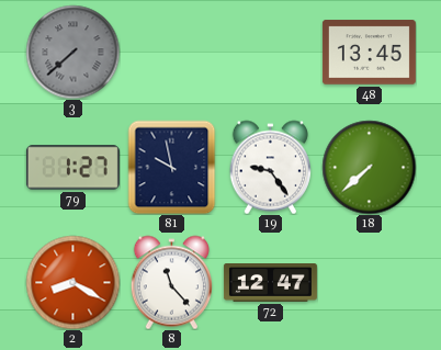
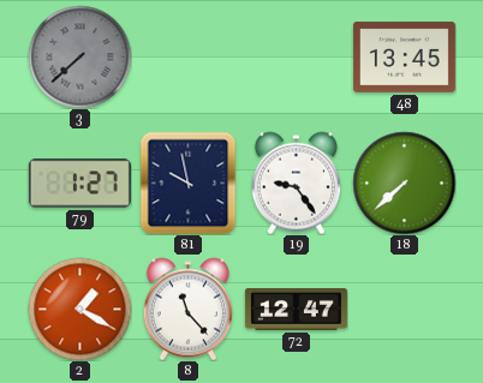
2: 8:20 -> 1:20 (79, 309)
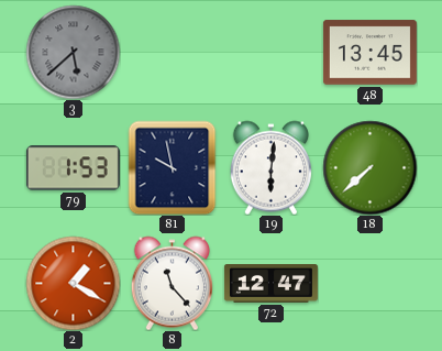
3: 7:38 -> 5:38 (73, 52)
79: 1:27 -> 1:53 (73, 168)
19: 9:24 -> 6:01 (270, 167)
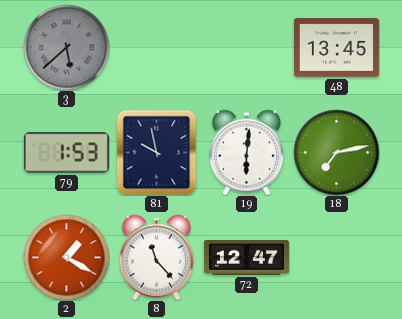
18: 7:38 -> 7:13 (336, 152)
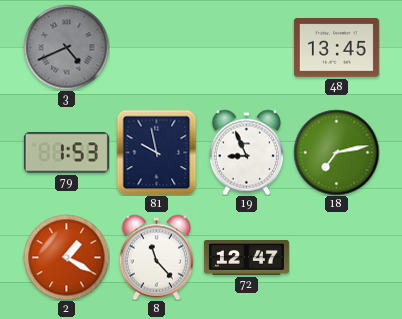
3: 5:38 -> 4:41 (66, 47)
19: 6:01 -> 8:56 (246, 152)
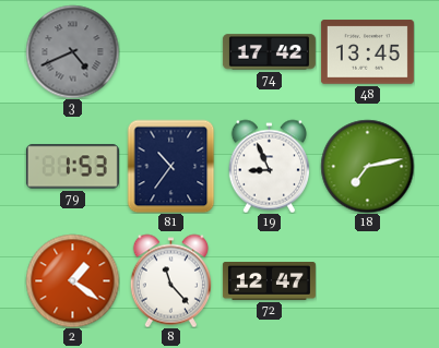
74: none -> 17:42 (269, 52)
81: 9:58 -> 10:36 (171, 166)
2: 1:20 -> 1:21 (72, 280)
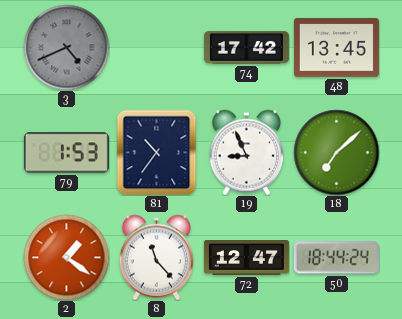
18: 7:13 -> 7:08 (336, 152)
50: none -> 18:44 (336, 258)
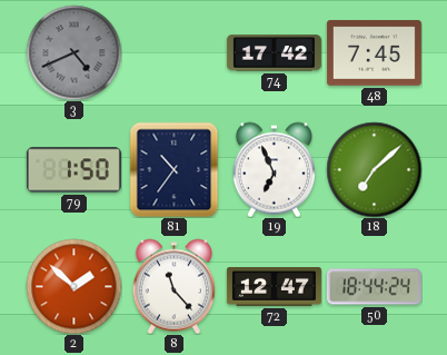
48: 13:45 -> 7:45 (374, 53)
79: 1:53 -> 1:50 (73, 170)
19: 8:56 -> 6:56 (274, 169)
2: 1:21 -> 1:52 (73, 286)
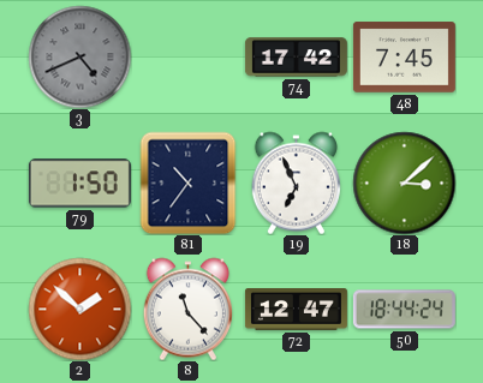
18: 7:08 -> 3:08 (404, 182)
